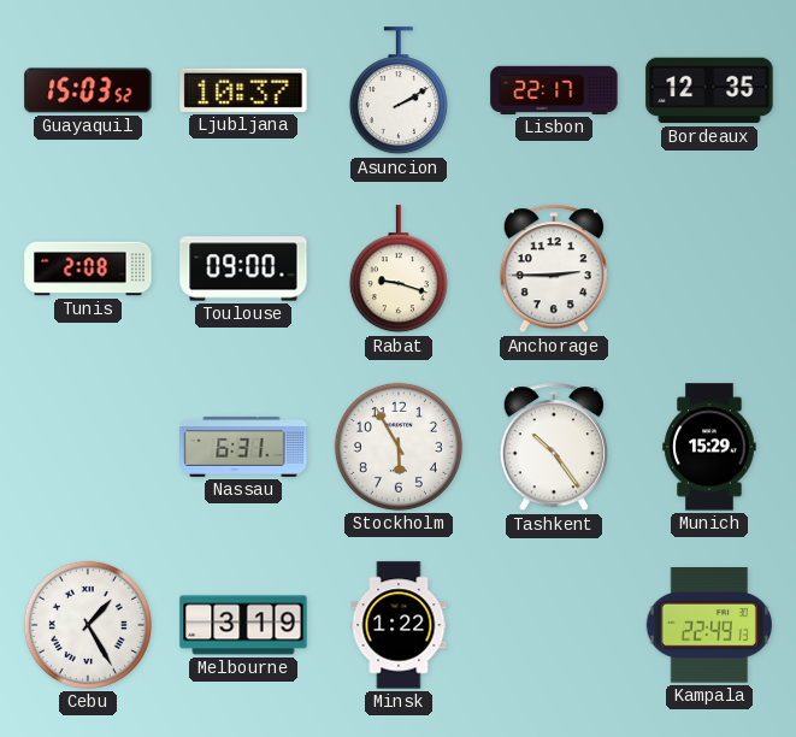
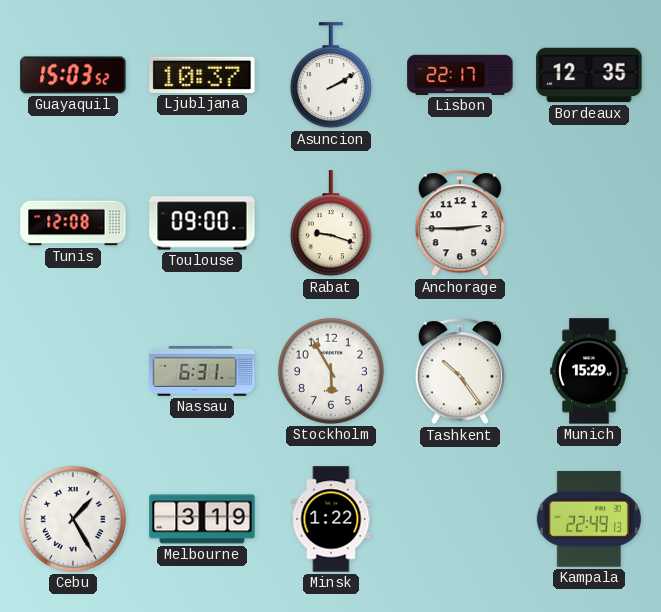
Tunis: 2:08 -> 12:08 (73, 223)
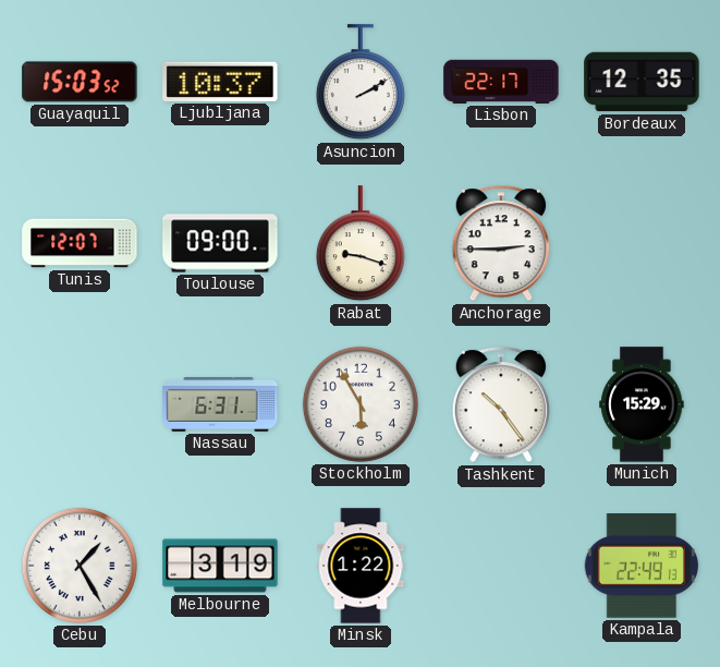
Tunis: 12:08 -> 12:07 (80, 243)
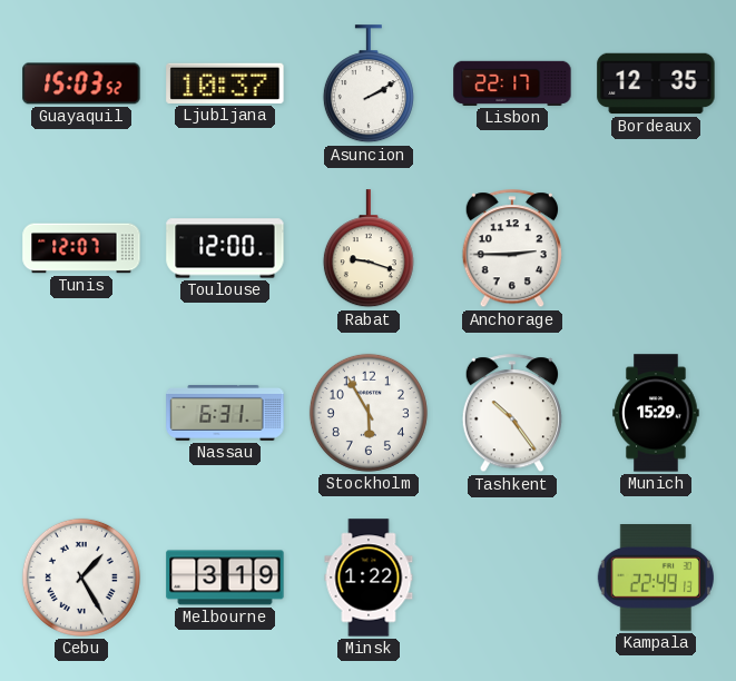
Toulouse: 09:00 -> 12:00 (225, 248)
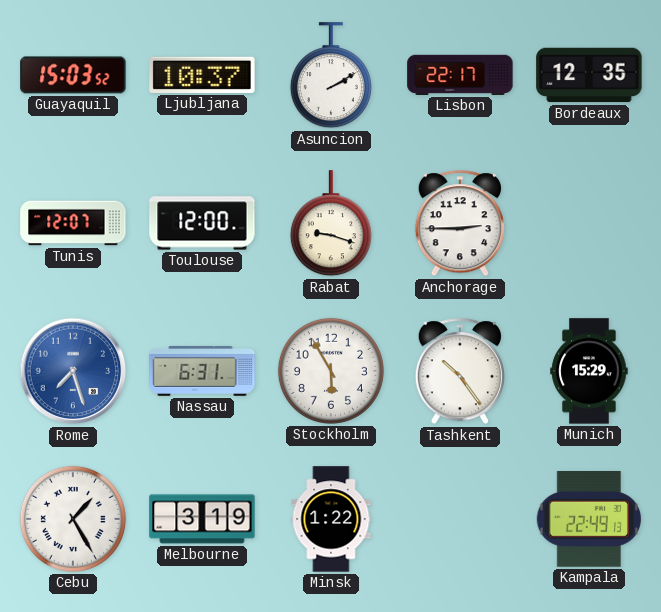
Rome: none -> 7:27 (73, 371)
